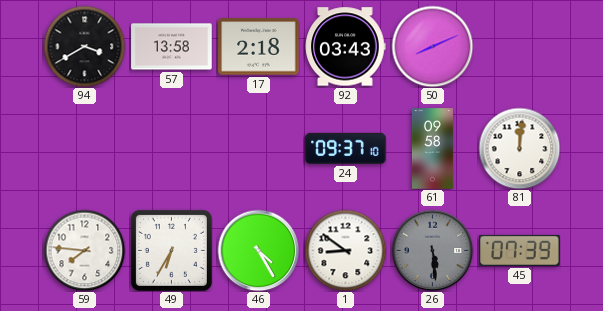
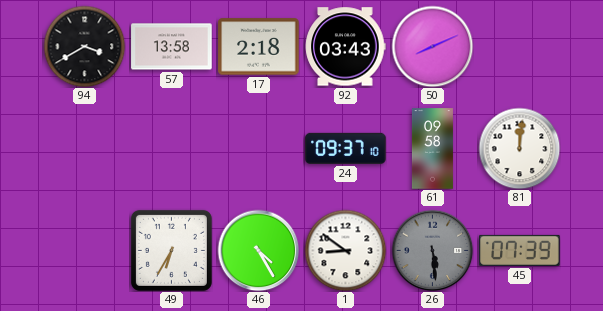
59: 7:46 -> none (84, 250)
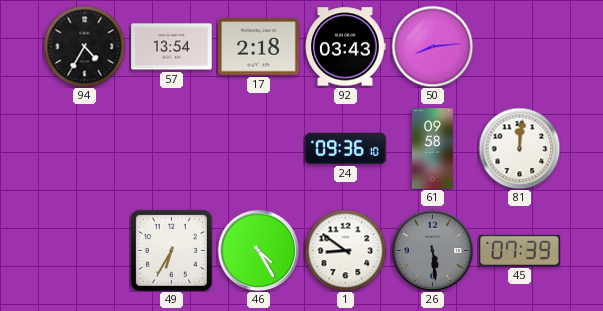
94: 3:40 -> 4:35 (84, 46)
57: 13:58 -> 13:54 (172, 47)
50: 8:11 -> 8:14 (432, 46)
24: 09:37 -> 09:36 (346, 148)
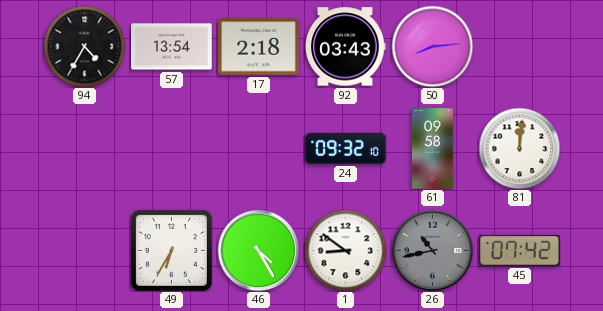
24: 09:36 -> 09:32 (346, 148)
26: 5:29 -> 10:43 (432, 250)
45: 07:39 -> 07:42 (520, 250)
